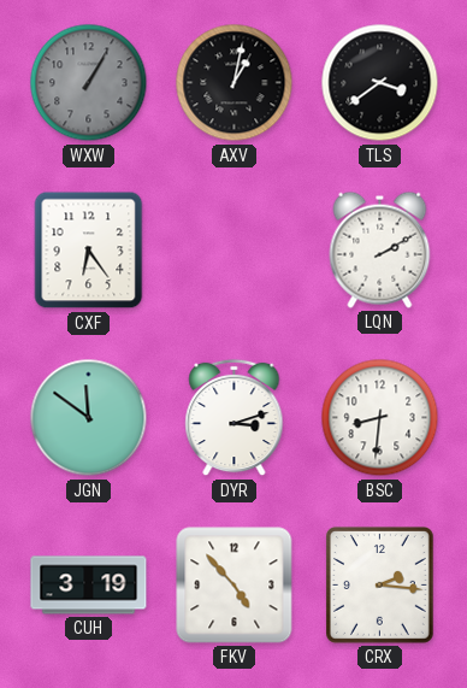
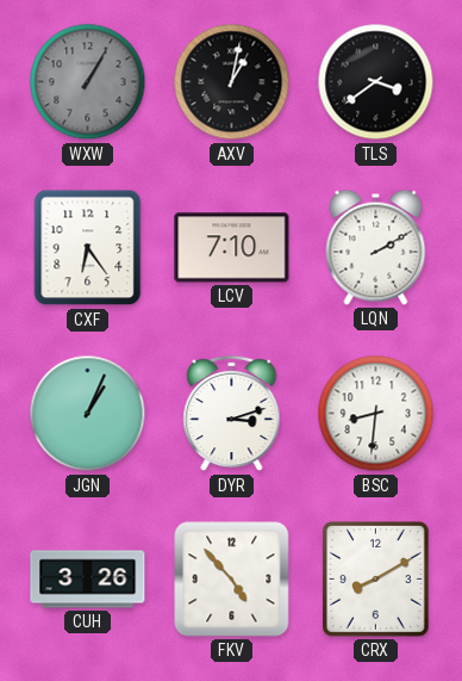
LCV: none -> 7:10 (232, 248)
JGN: 11:51 -> 1:04 (88, 414)
CUH: 3:19 -> 3:26 (88, 580)
CRX: 2:16 -> 8:10 (375, 578)
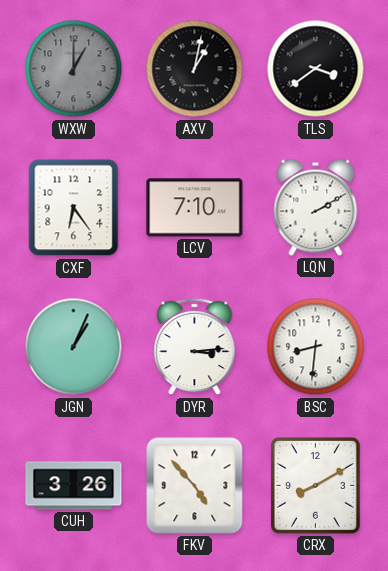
WXW: 1:05 -> 1:00 (74, 69)
DYR: 3:12 -> 3:14 (195, 347)
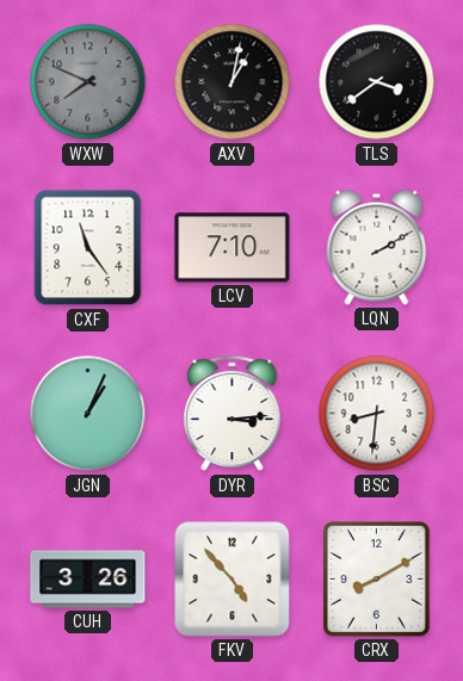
WXW: 1:00 -> 7:49 (88, 82)
CXF: 6:24 -> 11:24 (88, 248)
